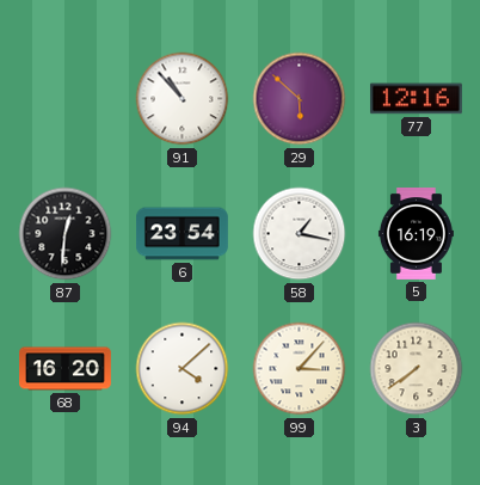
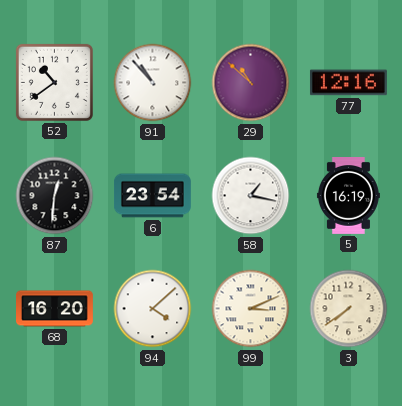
52: none -> 10:39 (54, 82)
29: 5:52 -> 10:52 (251, 83)
99: 3:07 -> 3:11 (251, 309)
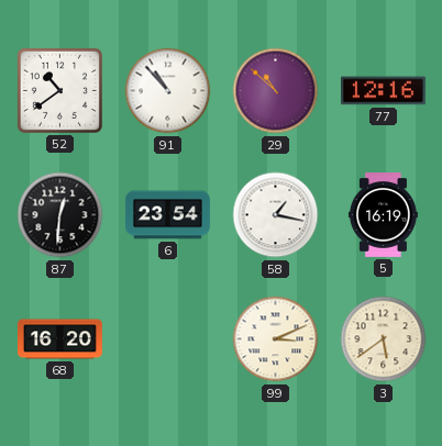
94: 4:08 -> none (153, 309)
3: 7:39 -> 5:39 (384, 339)
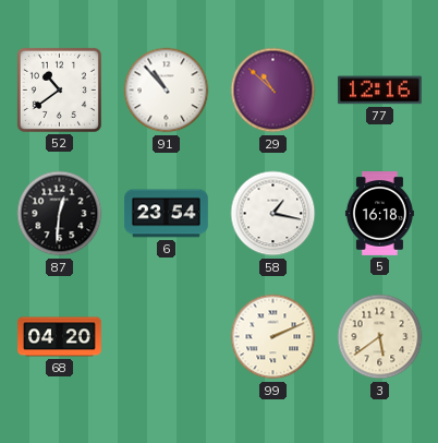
5: 16:19 -> 16:18 (379, 214)
68: 16:20 -> 04:20 (60, 337)
99: 3:11 -> 2:11 (273, 337)
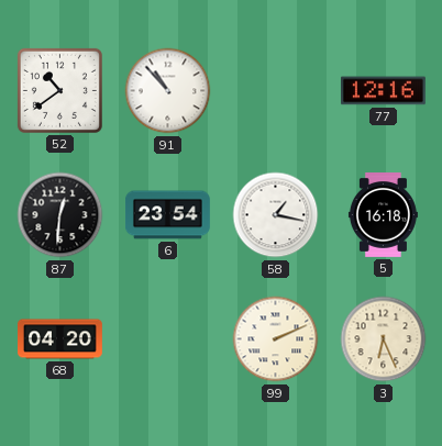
29: 10:52 -> none (273, 91)
3: 5:39 -> 6:26 (384, 339)
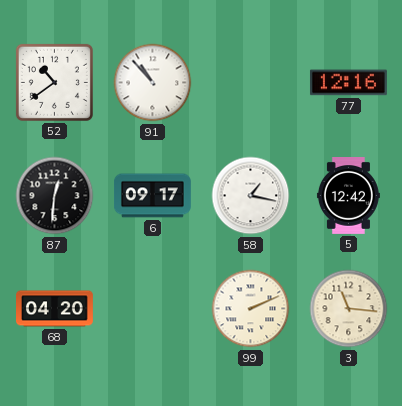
6: 23:54 -> 09:17 (153, 196)
5: 16:18 -> 12:42 (348, 196)
3: 6:26 -> 11:16 (349, 309)
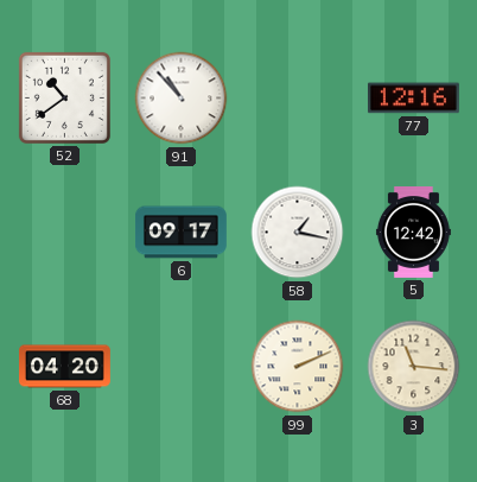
87: 12:31 -> none (55, 196)
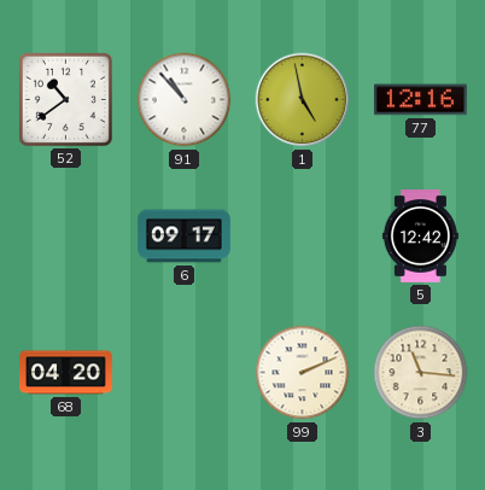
1: none -> 4:58 (303, 100)
58: 1:17 -> none (298, 233)
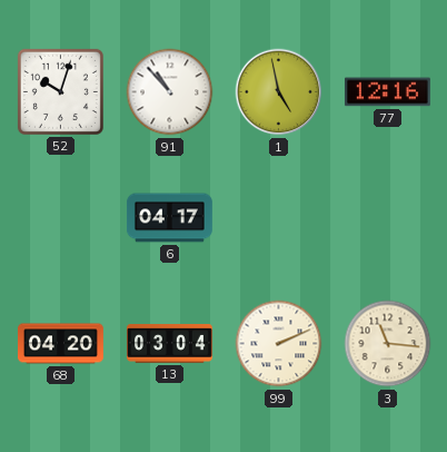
52: 10:39 -> 10:03 (60, 91)
6: 09:17 -> 04:17 (170, 218)
5: 12:42 -> none (420, 237)
13: none -> 03:04 (170, 344)
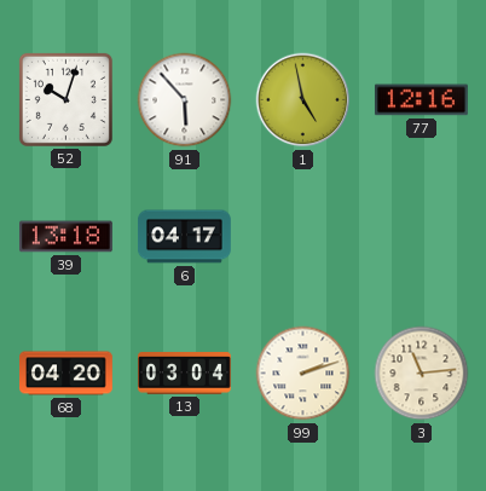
91: 10:53 -> 5:53 (185, 100)
39: none -> 13:18 (65, 237)
99: 2:11 -> 2:12 (303, 374)
3: 11:16 -> 11:14 (422, 374)
